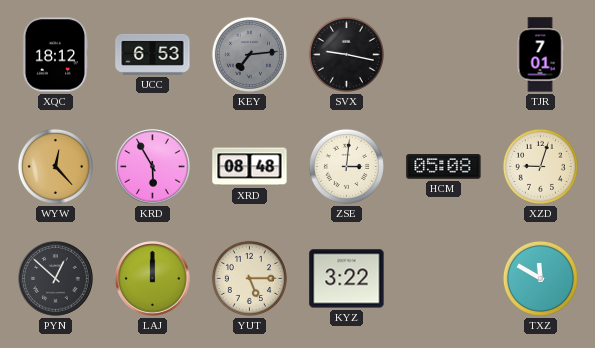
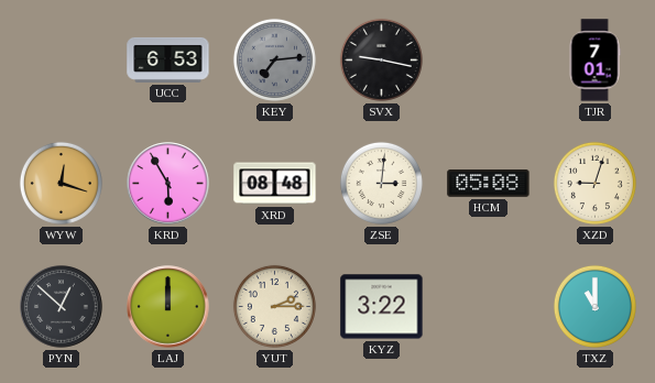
XQC: 18:12 -> none (55, 55)
WYW: 12:23 -> 12:18 (61, 183)
YUT: 5:15 -> 2:15 (274, 306)
TXZ: 11:50 -> 11:00 (594, 306)
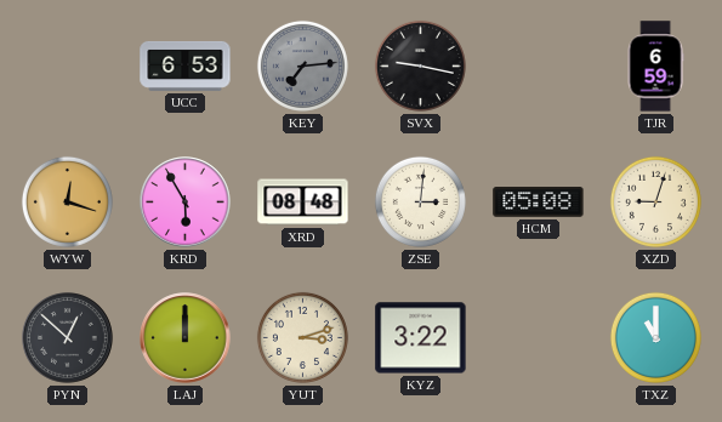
TJR: 7:01 -> 6:59 (655, 67)
YUT: 2:15 -> 3:12 (302, 337)
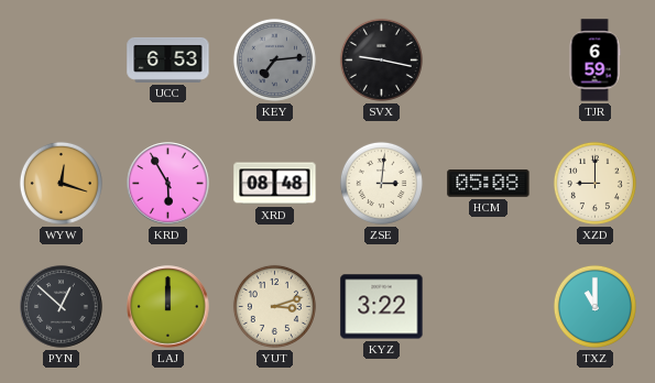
XZD: 9:03 -> 9:00 (594, 183)
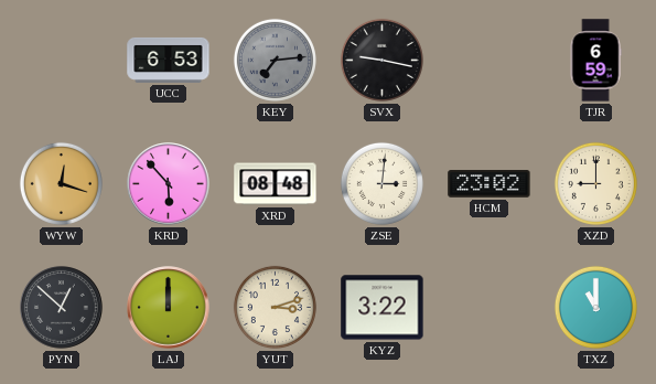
KRD: 5:55 -> 5:53 (169, 184)
HCM: 05:08 -> 23:02 (490, 184)
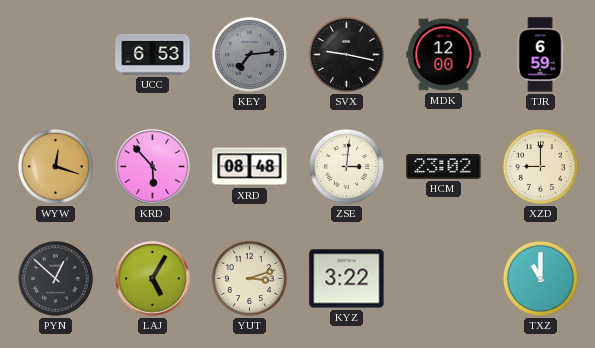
MDK: none -> 12:00 (444, 55)
LAJ: 12:00 -> 5:05 (153, 279)
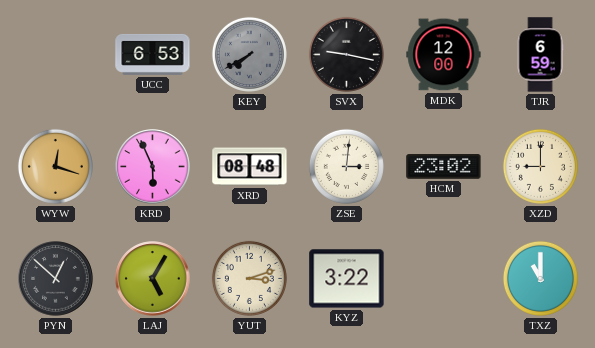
KEY: 7:14 -> 7:40 (249, 54)
KRD: 5:53 -> 5:56 (153, 167)
